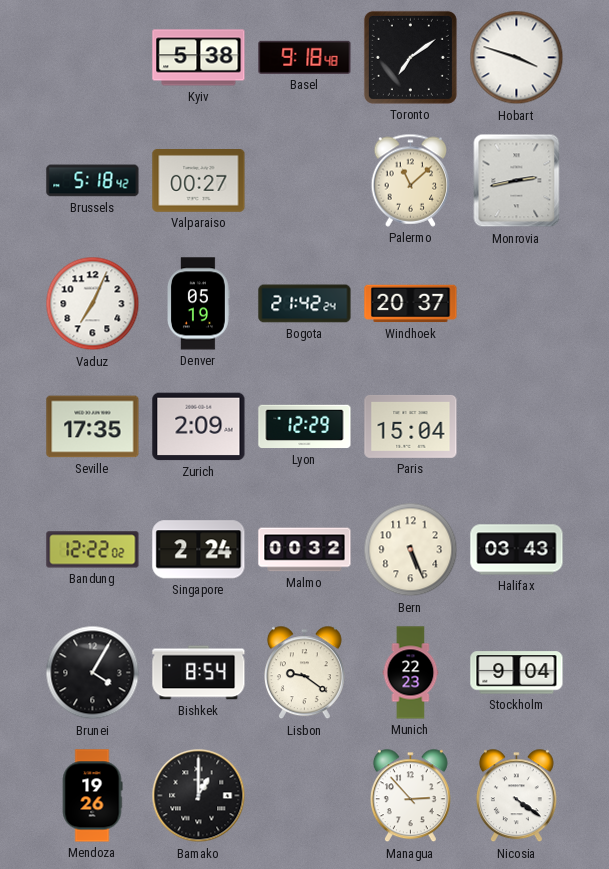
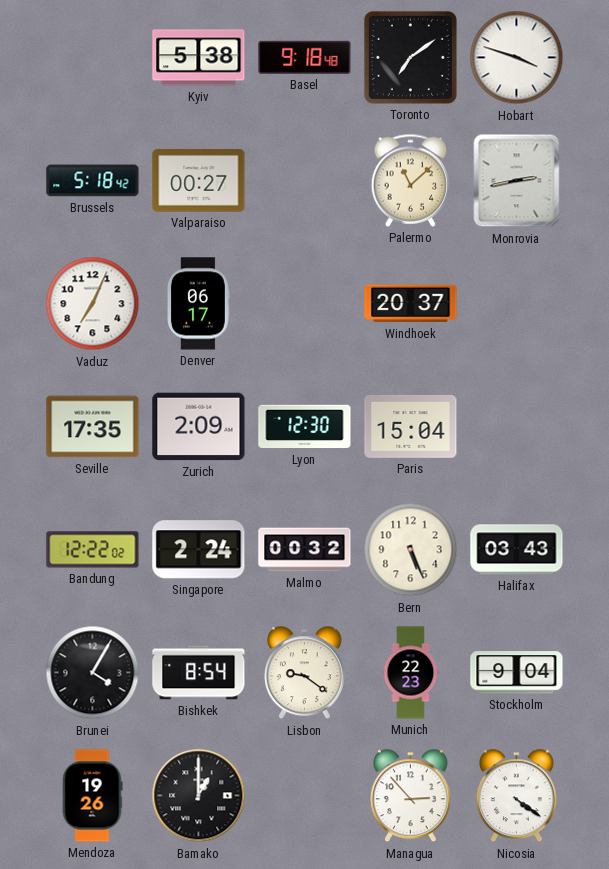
Denver: 05:19 -> 06:17 (199, 304)
Bogota: 21:42 -> none (305, 304)
Lyon: 12:29 -> 12:30 (305, 427)
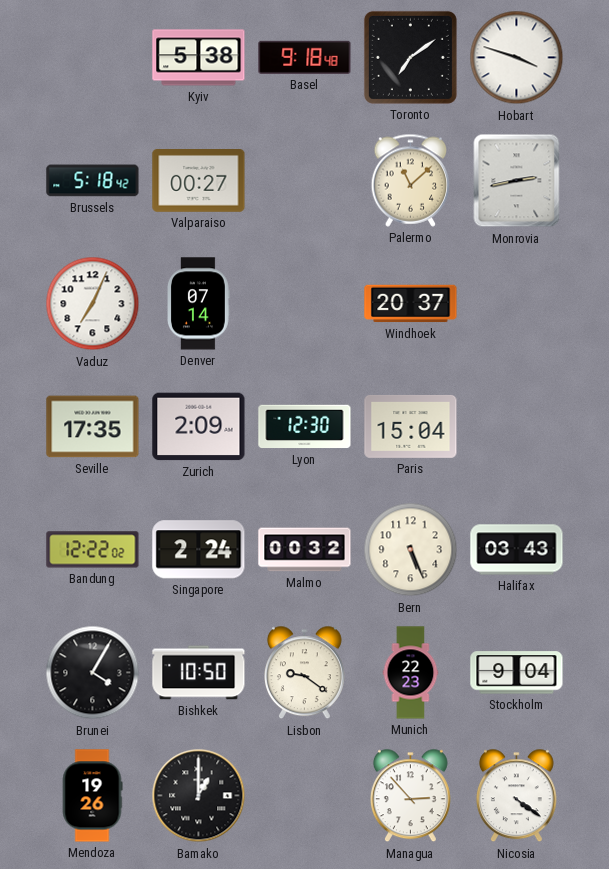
Denver: 06:17 -> 07:14 (199, 304)
Bishkek: 8:54 -> 10:50 (199, 673)
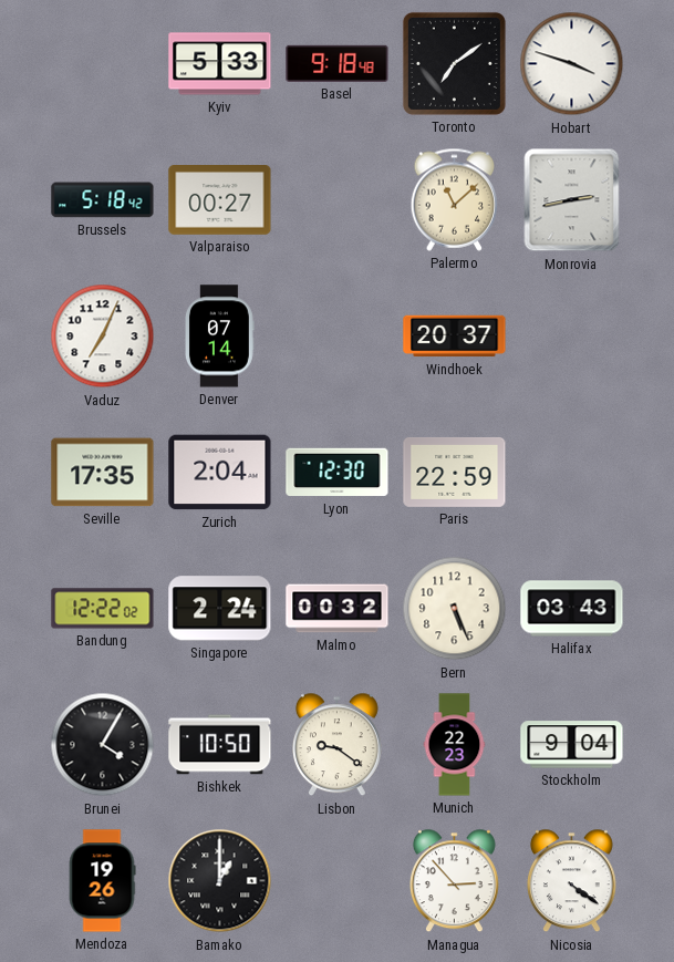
Kyiv: 5:38 -> 5:33 (220, 64)
Zurich: 2:09 -> 2:04 (220, 473)
Paris: 15:04 -> 22:59 (455, 472)
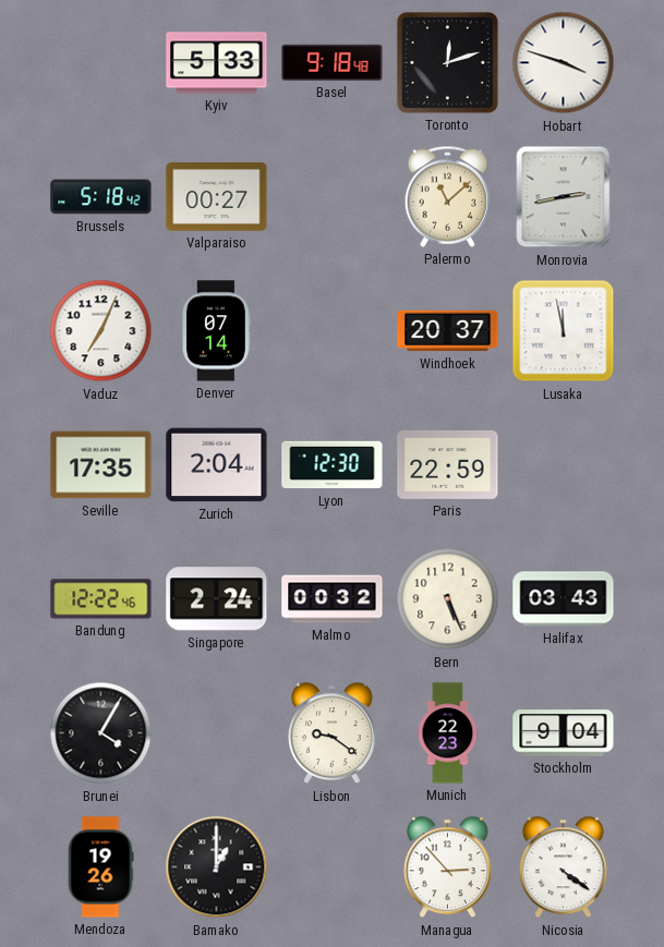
Toronto: 7:09 -> 12:12 (447, 62)
Lusaka: none -> 11:58 (564, 331)
Bandung: 12:22:02 -> 12:22:46 (101, 599)
Bishkek: 10:50 -> none (220, 745)
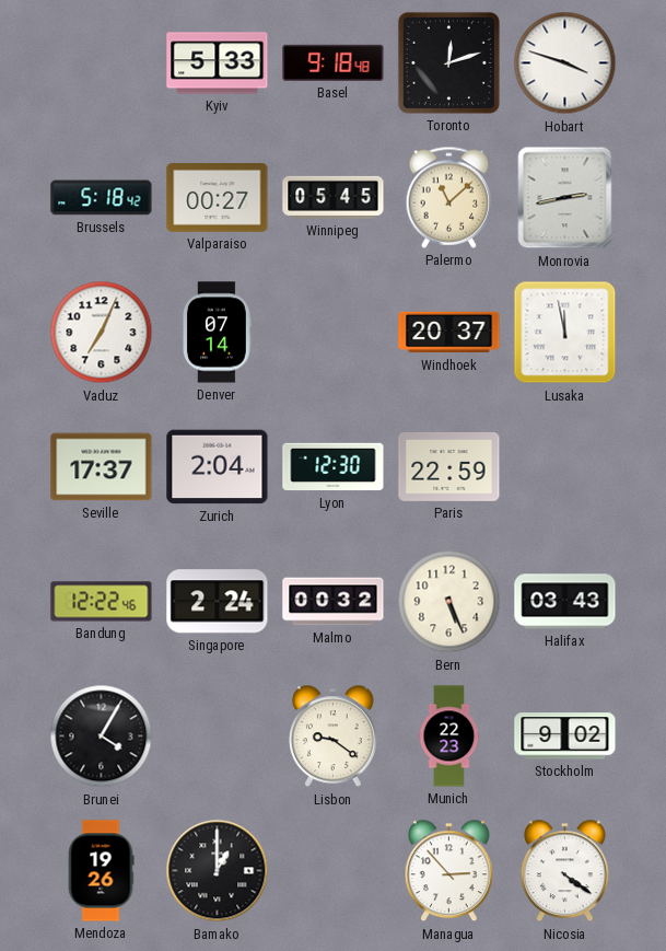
Winnipeg: none -> 05:45 (334, 197)
Seville: 17:35 -> 17:37 (102, 467)
Stockholm: 9:04 -> 9:02 (565, 737)
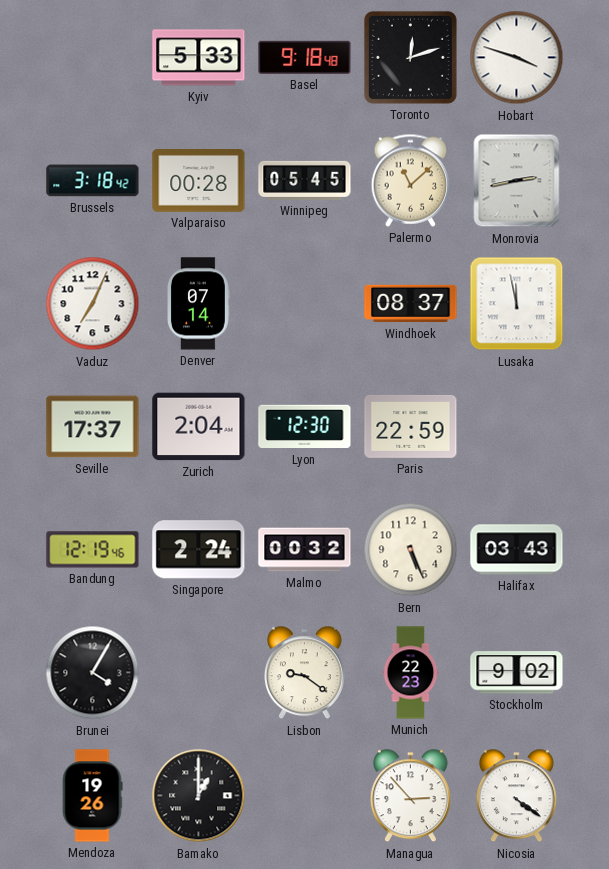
Brussels: 5:18 -> 3:18 (93, 181)
Valparaiso: 00:27 -> 00:28 (199, 181)
Windhoek: 20:37 -> 08:37 (411, 304)
Bandung: 12:22 -> 12:19 (93, 550)
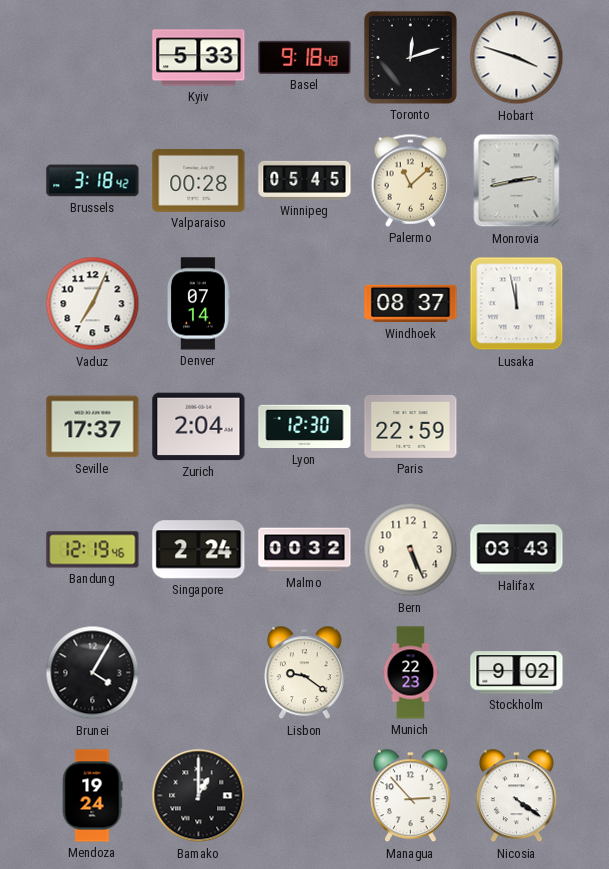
Mendoza: 19:26 -> 19:24 (92, 796)
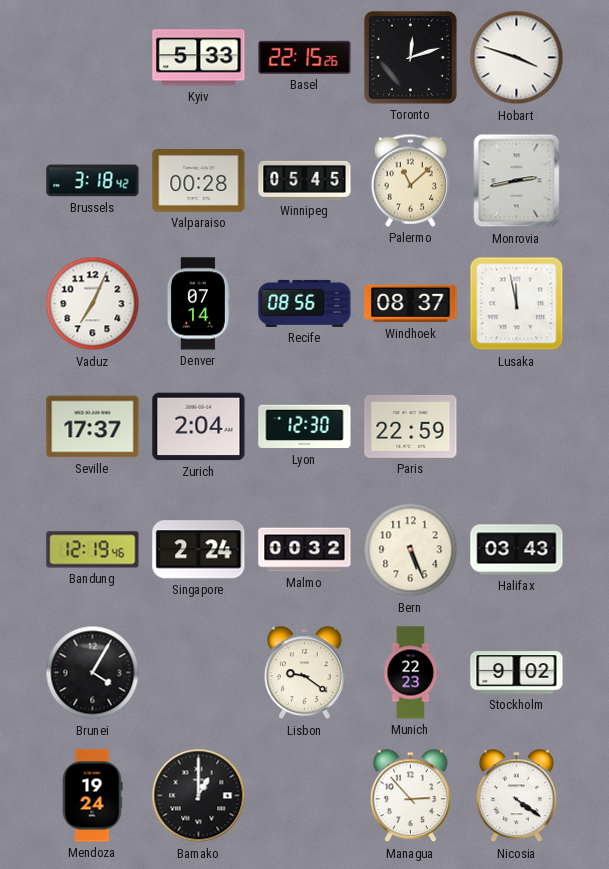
Basel: 9:18 -> 22:15 (305, 57)
Recife: none -> 08:56 (305, 303)
